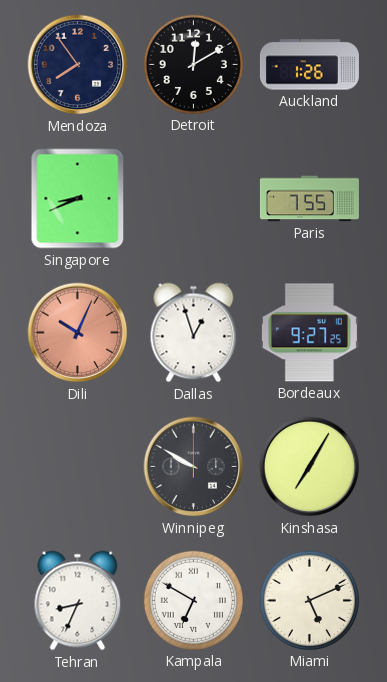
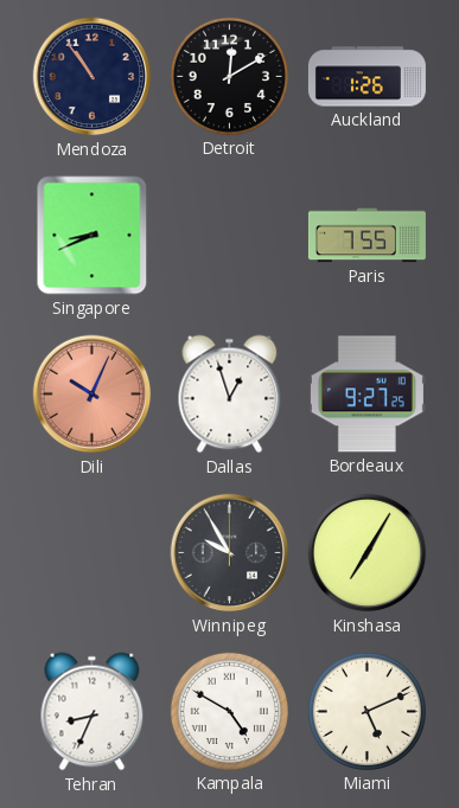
Mendoza: 7:54 -> 10:54 (93, 77)
Winnipeg: 9:50 -> 9:55 (230, 553)
Kampala: 6:50 -> 4:50 (229, 711)
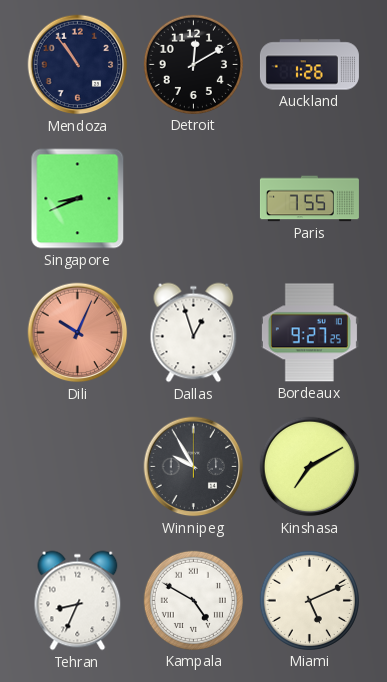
Kinshasa: 7:05 -> 7:10 (310, 467)
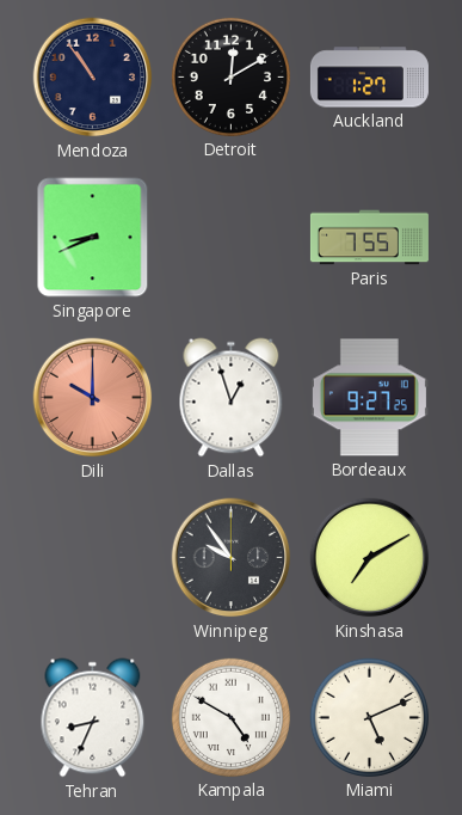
Auckland: 1:26 -> 1:27 (369, 78)
Dili: 10:04 -> 10:00 (93, 398)
Winnipeg: 9:55 -> 9:54 (232, 558)
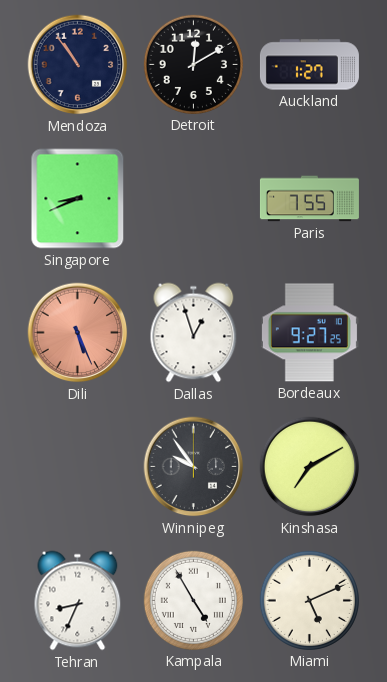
Dili: 10:00 -> 5:26 (78, 333)
Kampala: 4:50 -> 4:55 (193, 600)
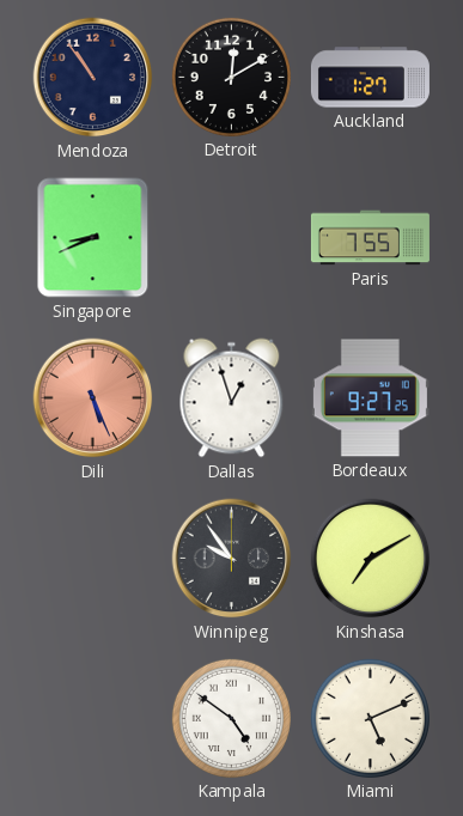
Tehran: 8:34 -> none (78, 601)
Kampala: 4:55 -> 4:51 (231, 718)
